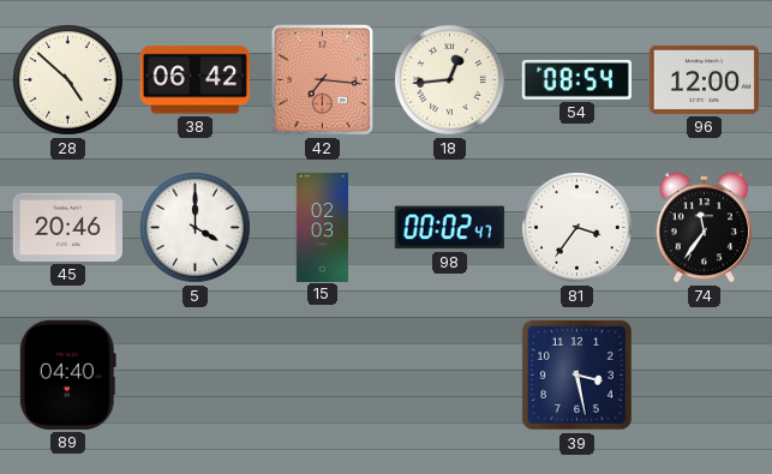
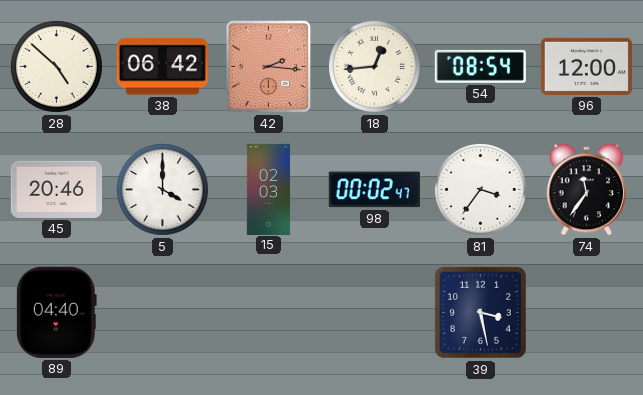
42: 7:16 -> 2:16 (269, 67)
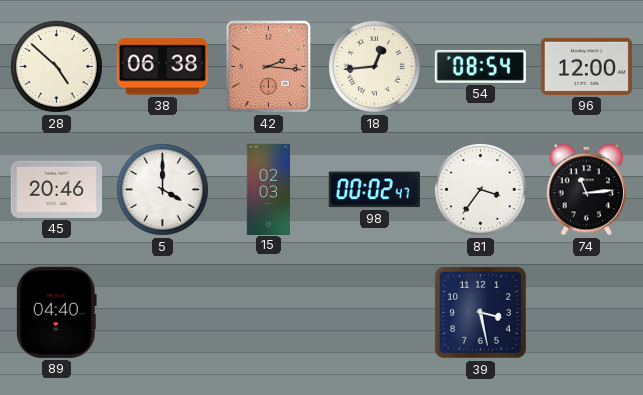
38: 06:42 -> 06:38 (162, 67)
74: 11:36 -> 11:14 (586, 190)
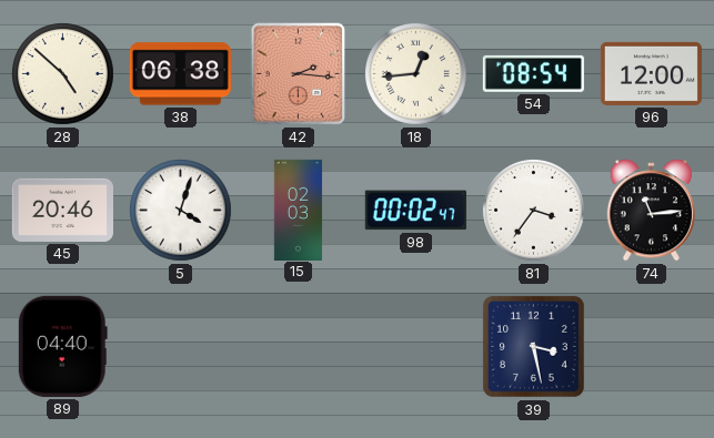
5: 4:00 -> 4:03 (181, 211)
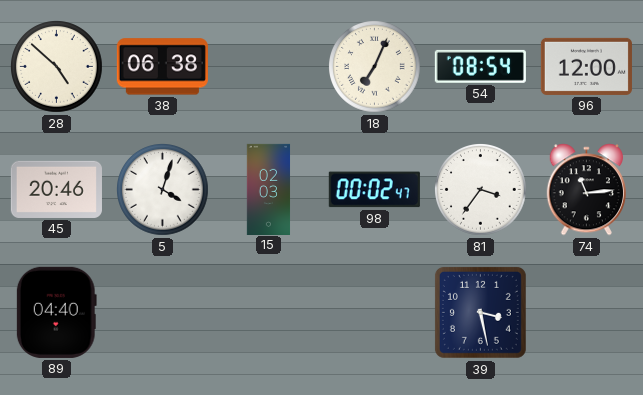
42: 2:16 -> none (299, 74)
18: 12:44 -> 7:04 (375, 67)
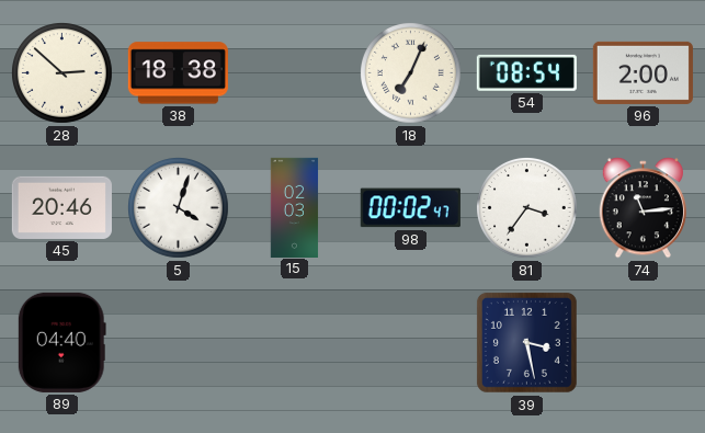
28: 4:52 -> 2:52 (62, 73)
38: 06:38 -> 18:38 (178, 73)
96: 12:00 -> 2:00 (643, 72)
